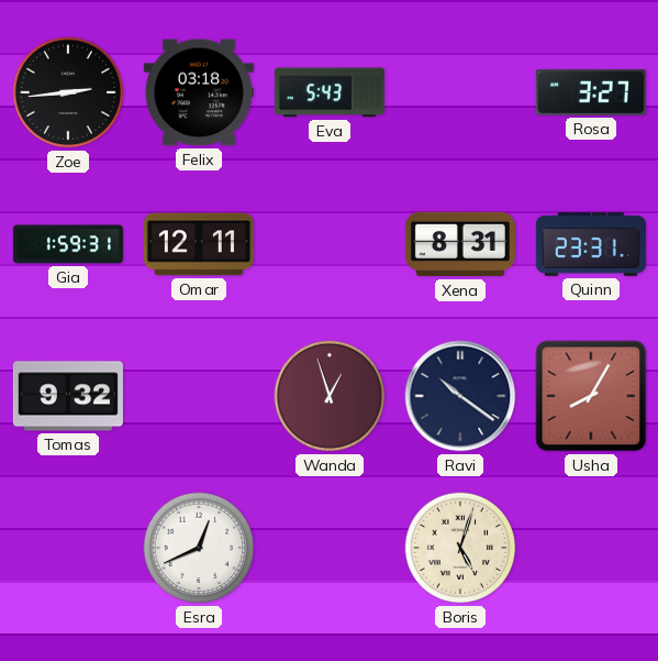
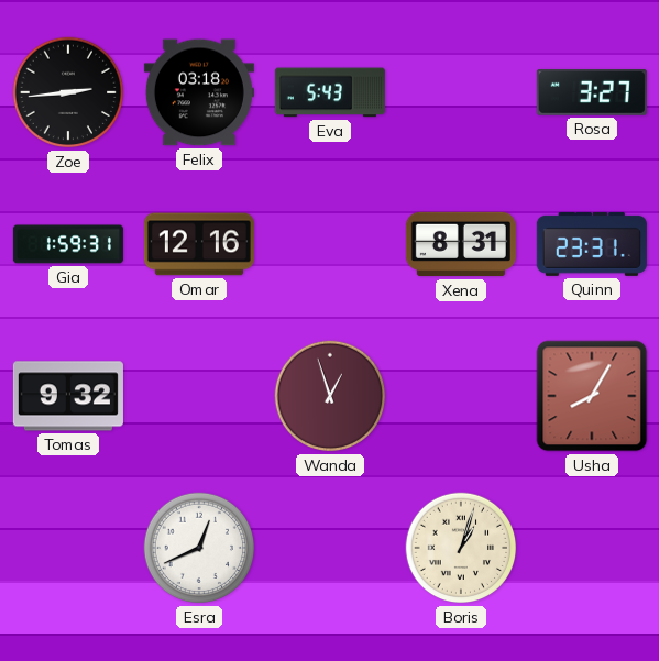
Omar: 12:11 -> 12:16 (199, 244)
Ravi: 10:21 -> none (460, 396)
Boris: 5:03 -> 1:03 (461, 548)
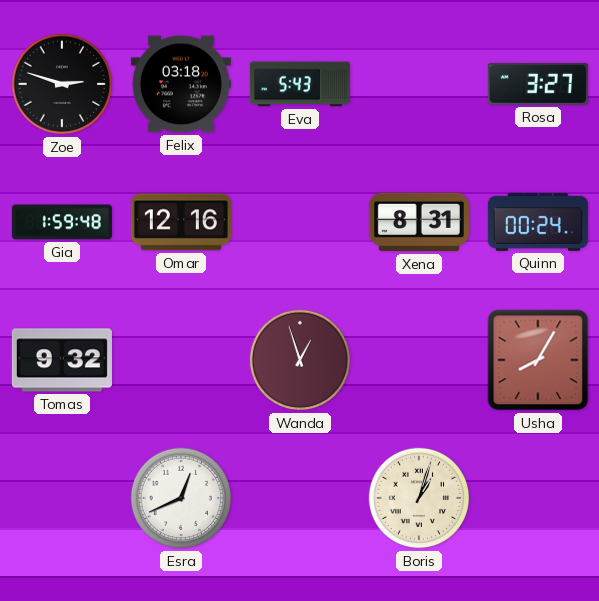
Zoe: 2:44 -> 2:48 (62, 84)
Gia: 1:59:31 -> 1:59:48 (62, 222)
Quinn: 23:31 -> 00:24 (538, 222)
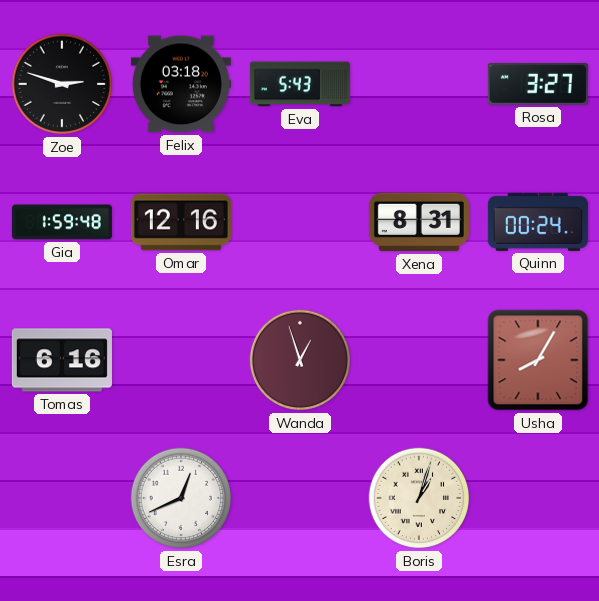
Tomas: 9:32 -> 6:16 (62, 360)
